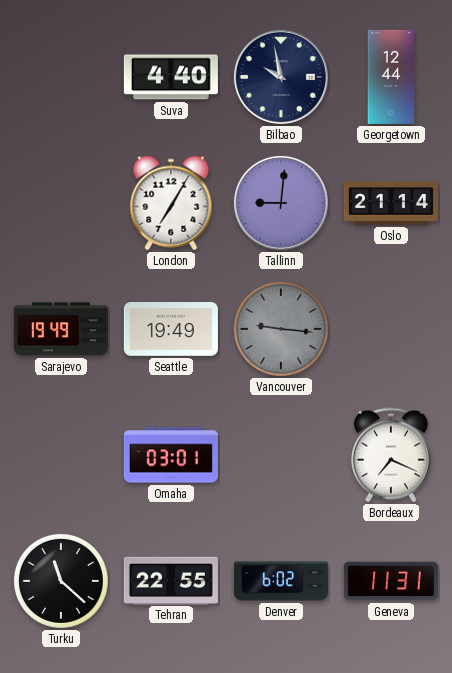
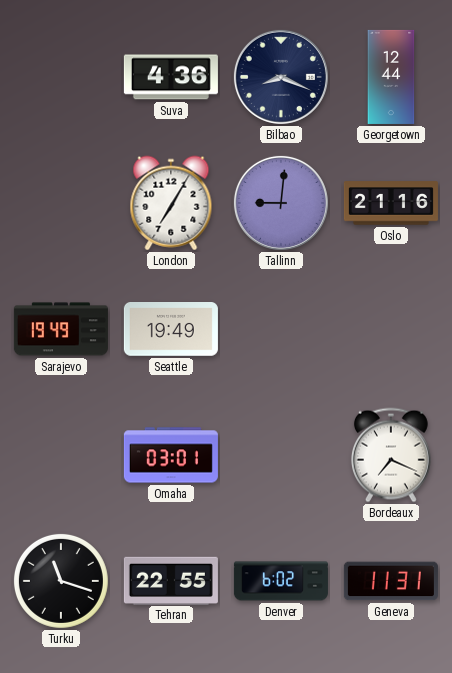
Suva: 4:40 -> 4:36 (171, 77)
Bilbao: 9:58 -> 8:19 (281, 77)
Oslo: 21:14 -> 21:16 (391, 203)
Vancouver: 9:16 -> none (281, 329)
Turku: 11:22 -> 11:18 (61, 581)
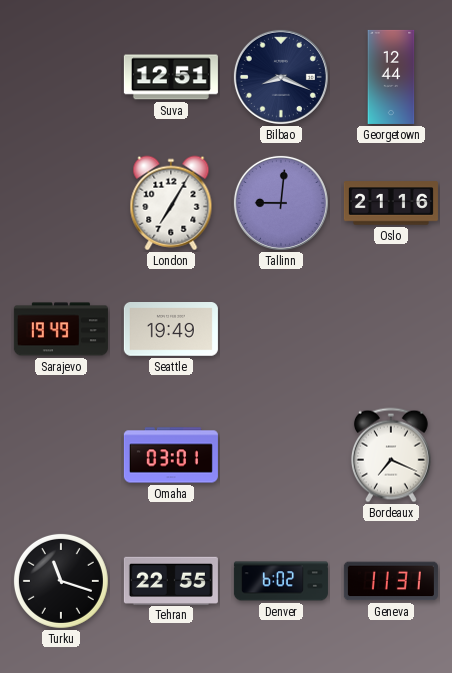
Suva: 4:36 -> 12:51 (171, 77)
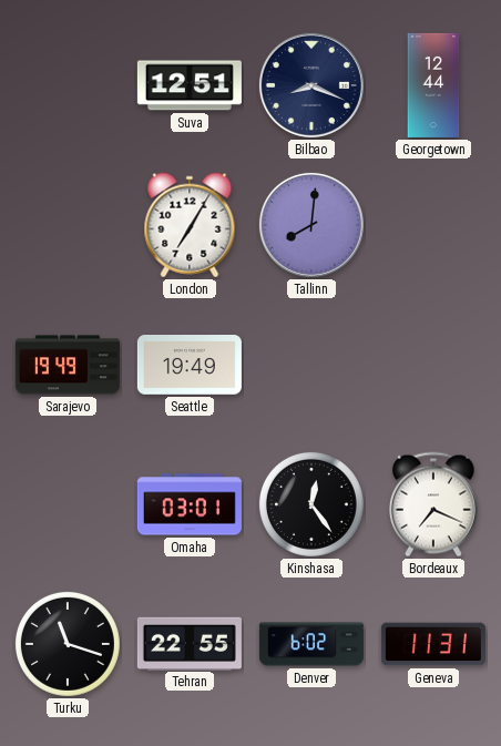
Tallinn: 9:01 -> 8:01 (311, 225)
Oslo: 21:16 -> none (391, 203)
Kinshasa: none -> 12:24 (311, 504)
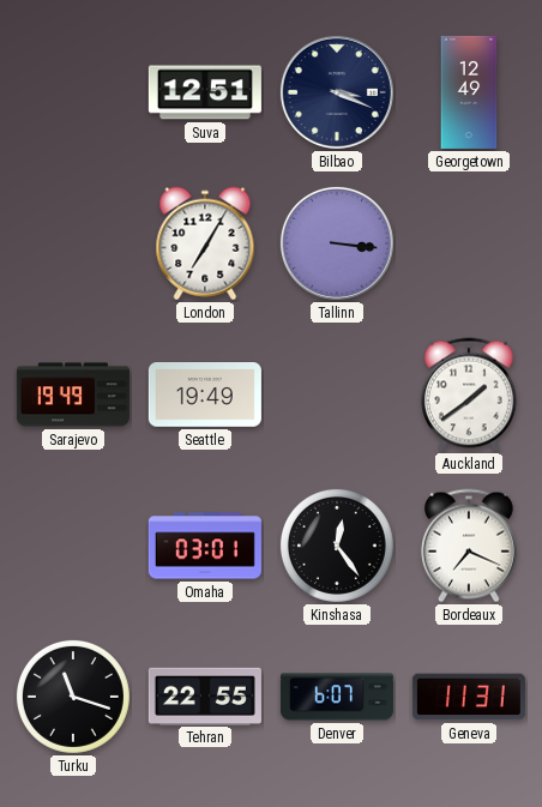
Bilbao: 8:19 -> 3:19 (337, 92)
Georgetown: 12:44 -> 12:49 (469, 92)
Tallinn: 8:01 -> 3:16 (337, 243)
Auckland: none -> 1:39 (469, 395)
Denver: 6:02 -> 6:07 (337, 697)
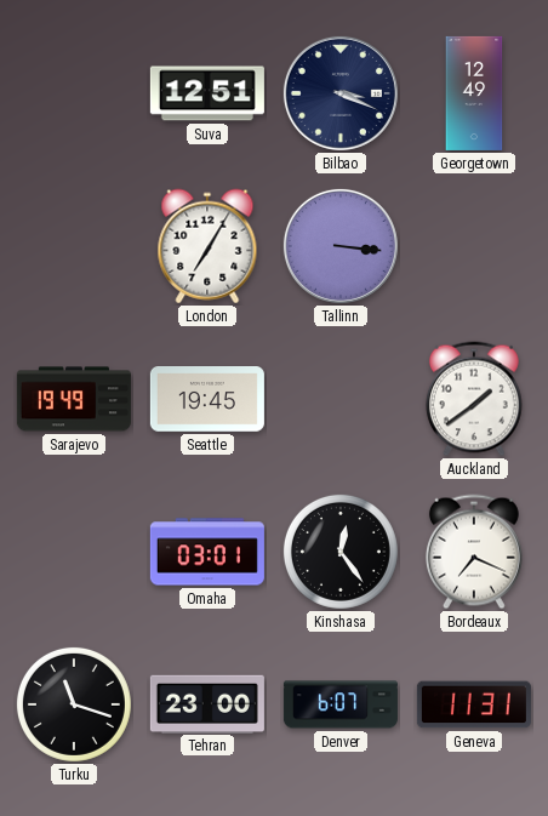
Seattle: 19:49 -> 19:45 (207, 399)
Tehran: 22:55 -> 23:00 (207, 703)
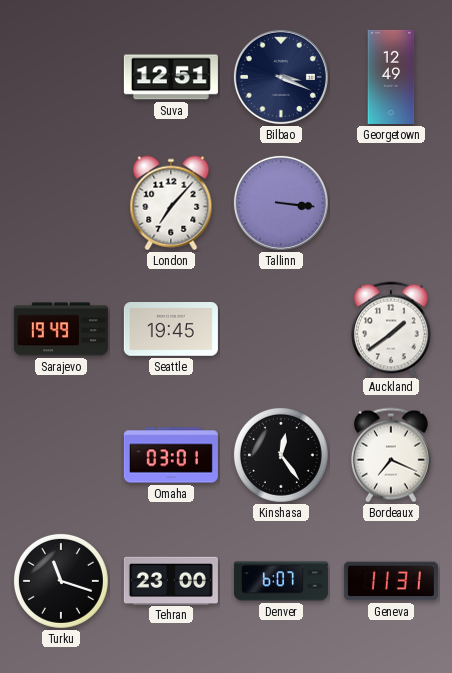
London: 7:05 -> 7:07 (171, 203)
